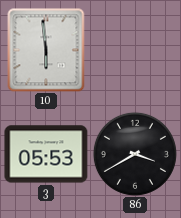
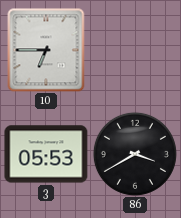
10: 5:59 -> 6:45 (46, 50)
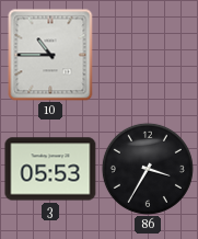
10: 6:45 -> 10:45 (50, 55)
86: 3:40 -> 3:35 (148, 169)
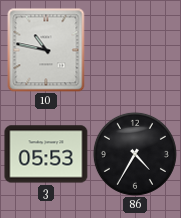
10: 10:45 -> 10:47 (46, 50)
86: 3:35 -> 4:35 (135, 154)
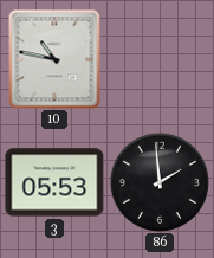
86: 4:35 -> 1:59 (160, 182)
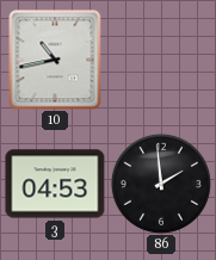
10: 10:47 -> 10:43 (55, 60)
3: 05:53 -> 04:53 (55, 184)
